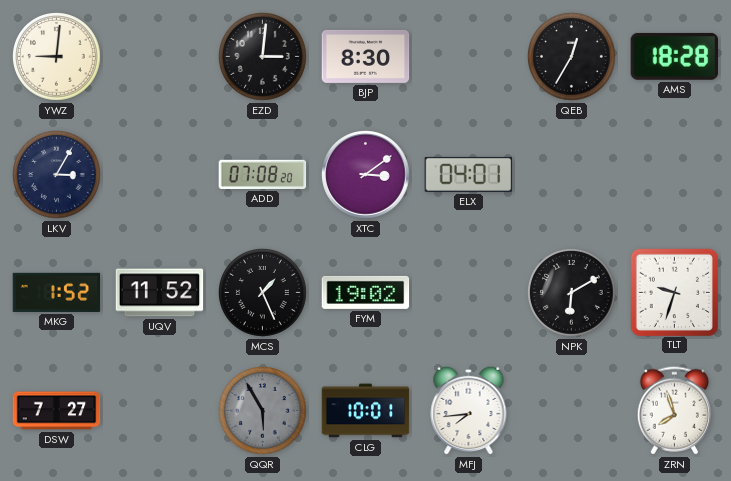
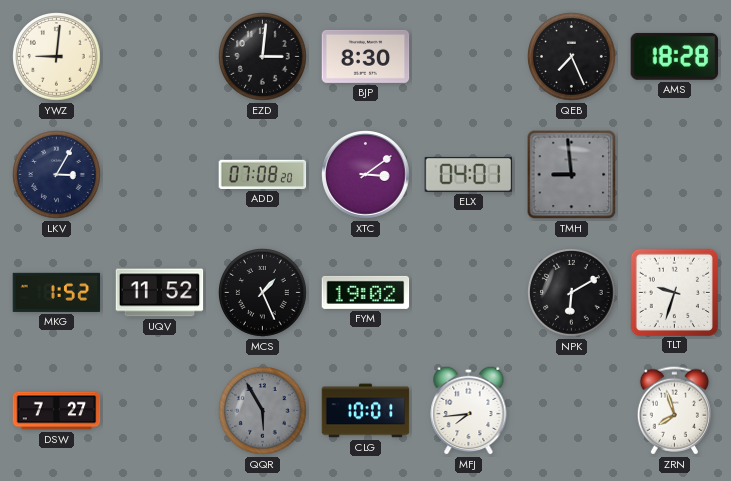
QEB: 12:35 -> 7:26 (572, 57)
TMH: none -> 8:59 (572, 175)
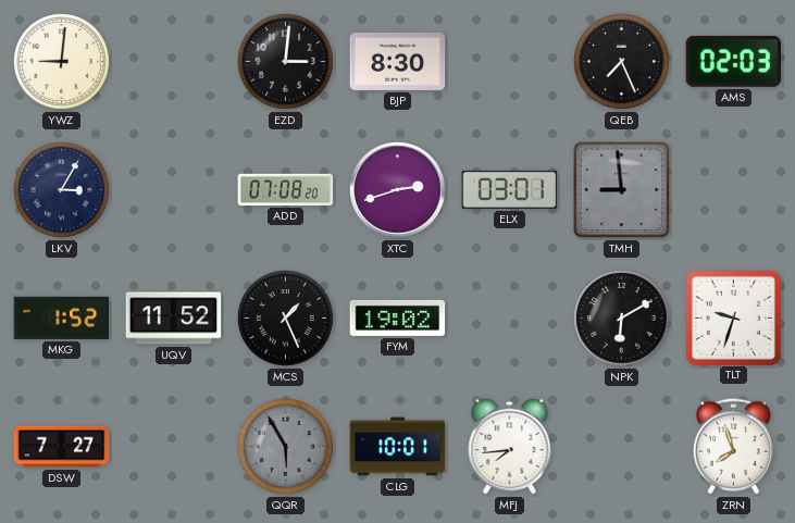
AMS: 18:28 -> 02:03 (734, 61)
XTC: 3:09 -> 2:42 (398, 190)
ELX: 04:01 -> 03:01 (510, 189)
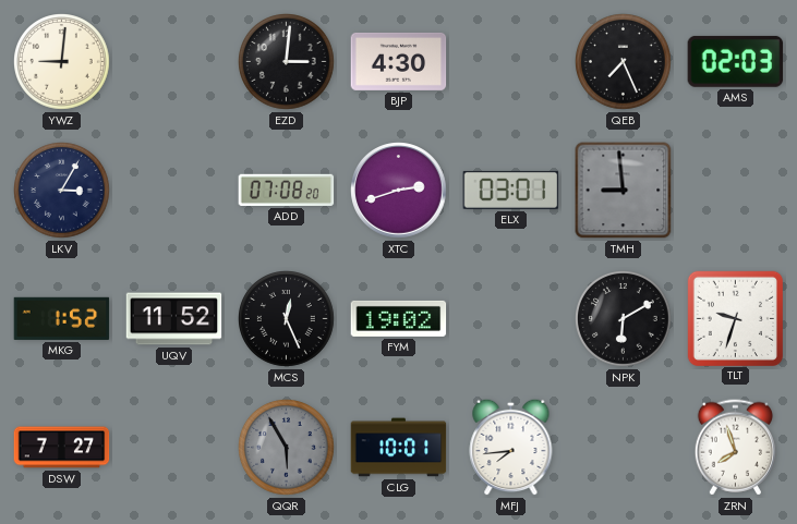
BJP: 8:30 -> 4:30 (399, 61)
MCS: 1:26 -> 12:26 (287, 319)
